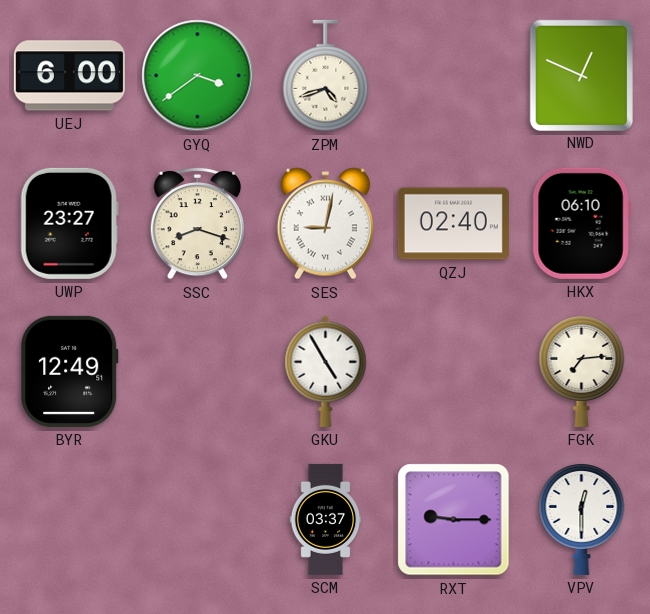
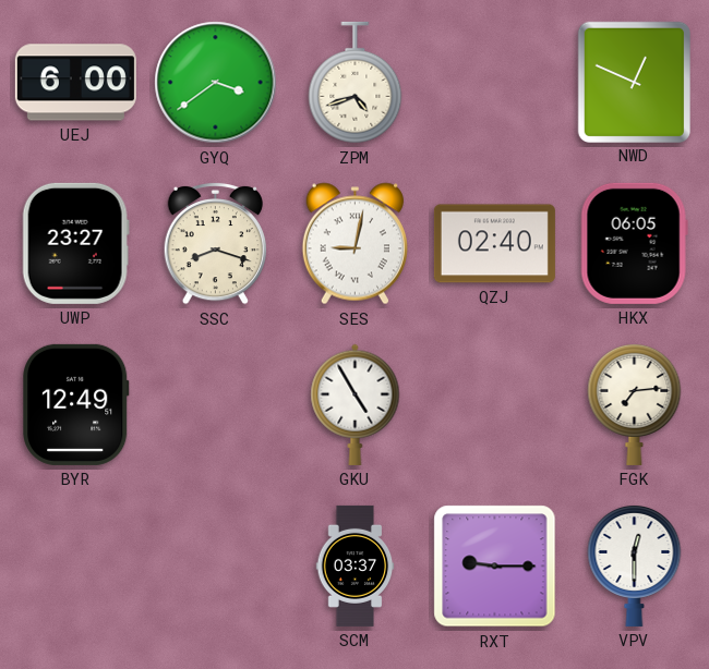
HKX: 06:10 -> 06:05 (634, 243)
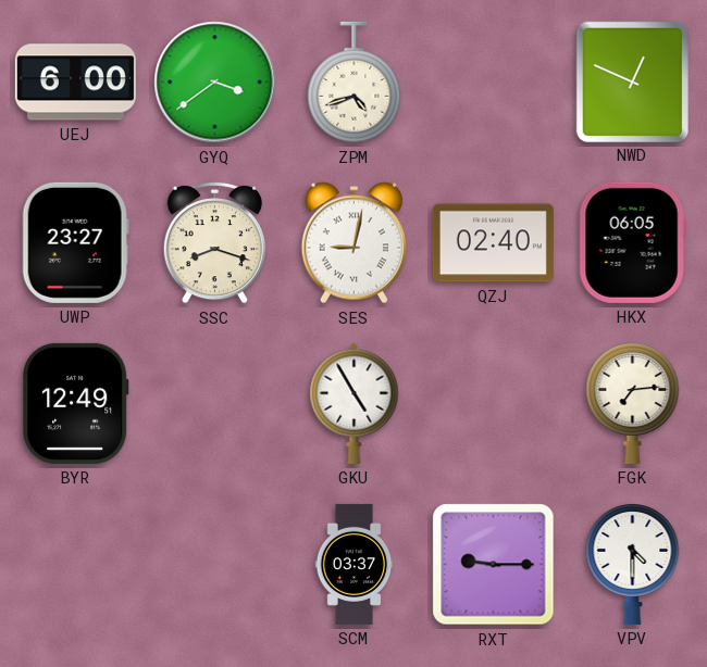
VPV: 12:30 -> 4:30 (633, 564)
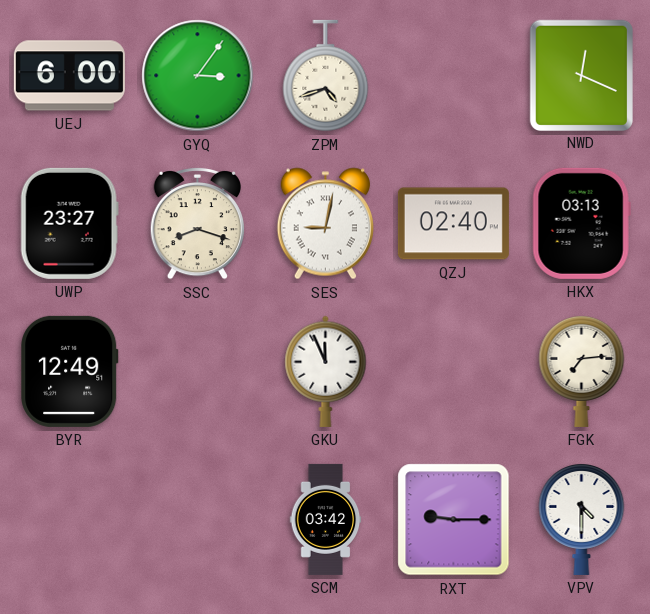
GYQ: 3:39 -> 3:06 (198, 76)
NWD: 12:49 -> 12:19 (581, 75)
HKX: 06:05 -> 03:13 (581, 223)
GKU: 4:55 -> 11:56 (326, 371)
SCM: 03:37 -> 03:42 (326, 519)
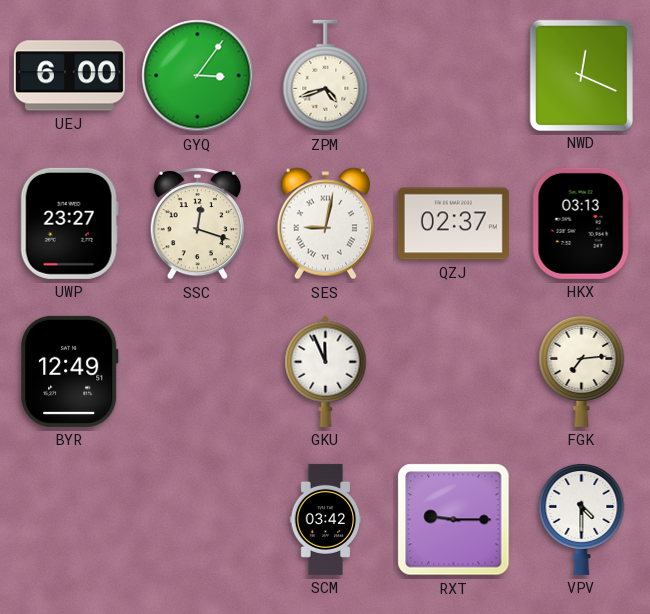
SSC: 8:18 -> 12:18 (197, 223)
QZJ: 02:40 -> 02:37 (453, 224)
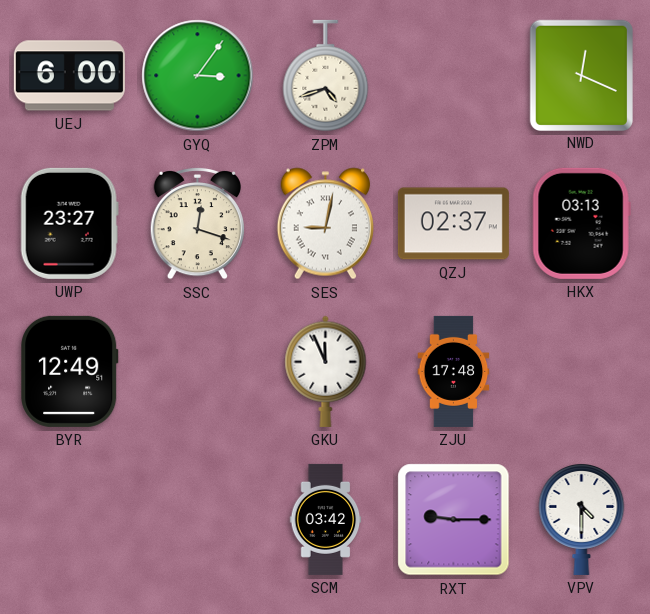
ZJU: none -> 17:48 (454, 371)
FGK: 7:14 -> none (582, 371)
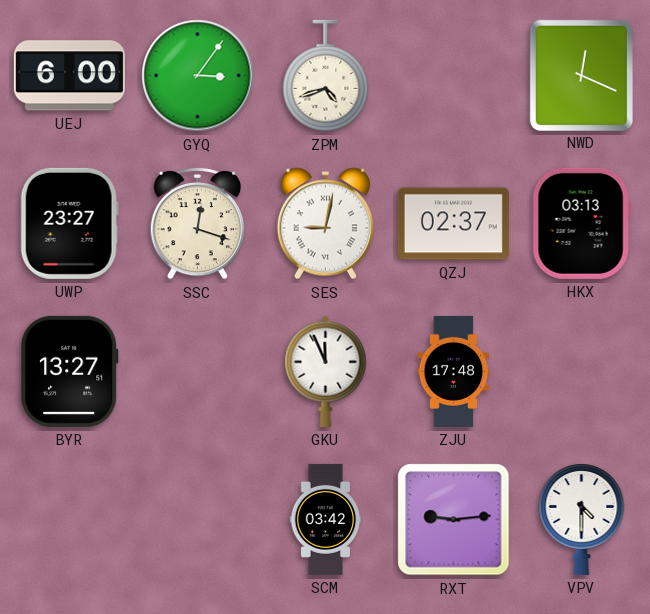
BYR: 12:49 -> 13:27 (70, 371)
RXT: 9:15 -> 9:14 (454, 520)
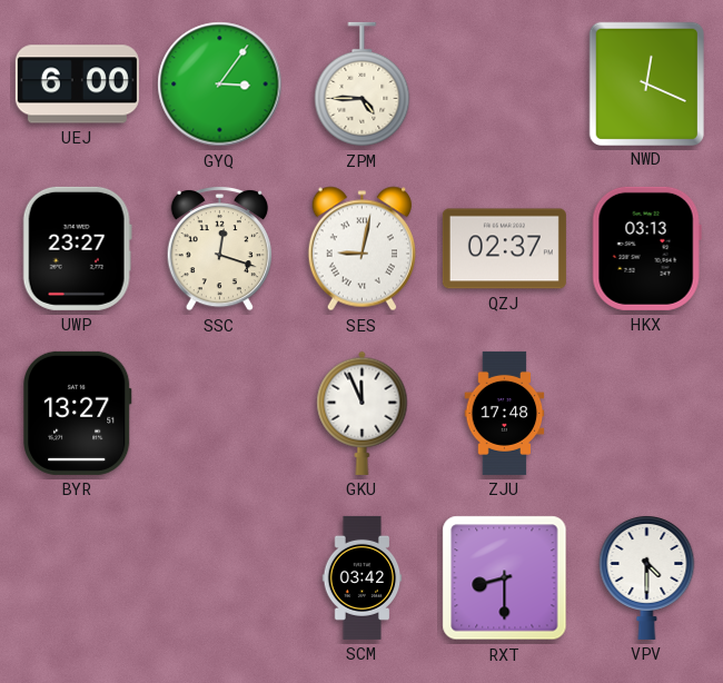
ZPM: 4:42 -> 4:45 (363, 85)
RXT: 9:14 -> 8:30 (505, 578)
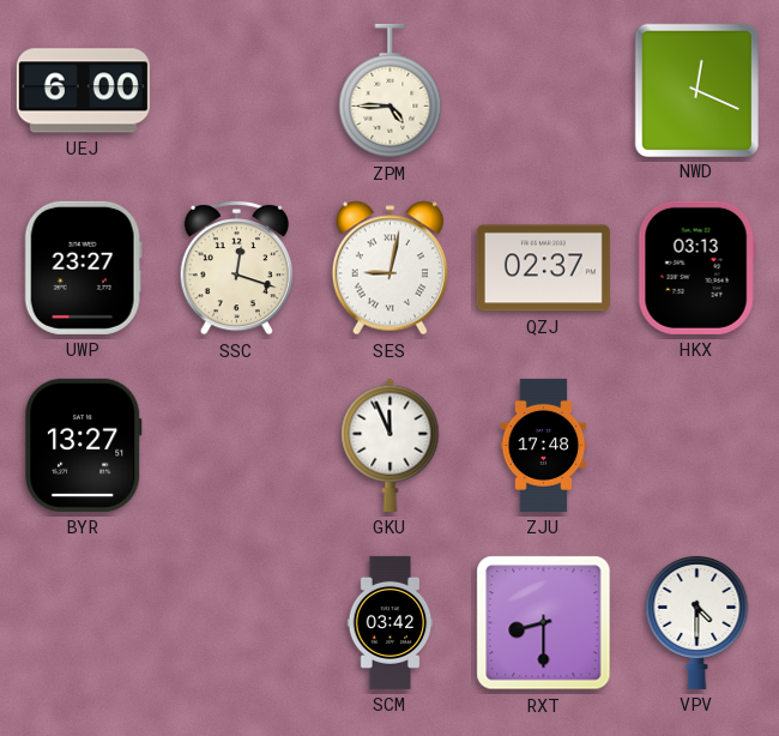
GYQ: 3:06 -> none (220, 85)
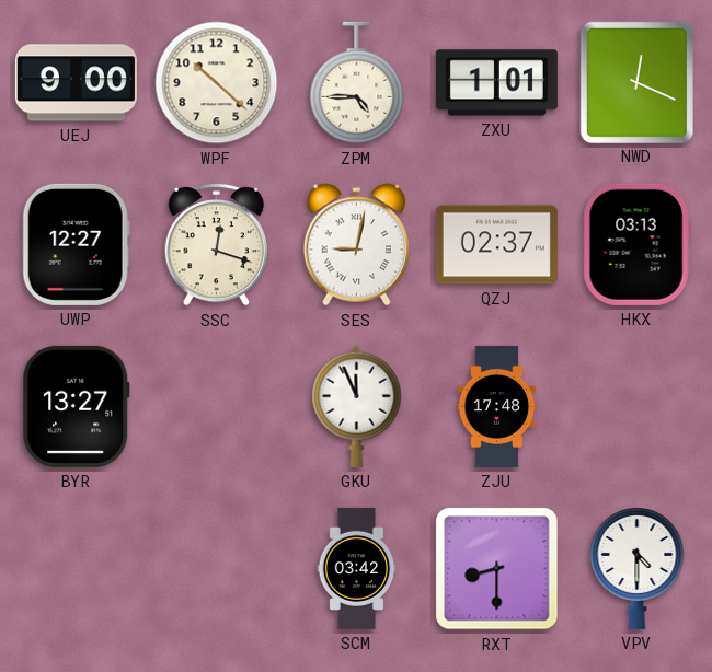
UEJ: 6:00 -> 9:00 (76, 83)
WPF: none -> 10:22 (217, 83)
ZXU: none -> 1:01 (496, 83)
UWP: 23:27 -> 12:27 (76, 244)
